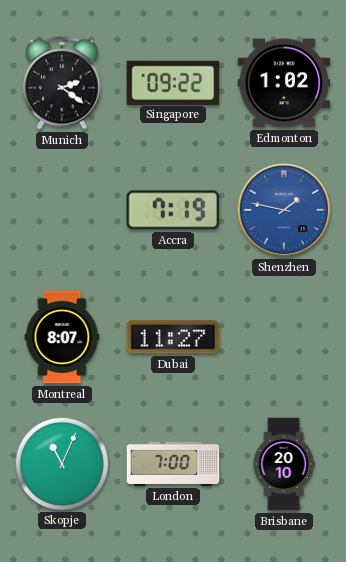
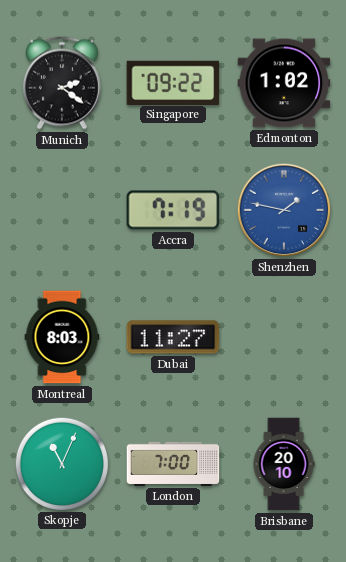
Montreal: 8:07 -> 8:03 (62, 337)
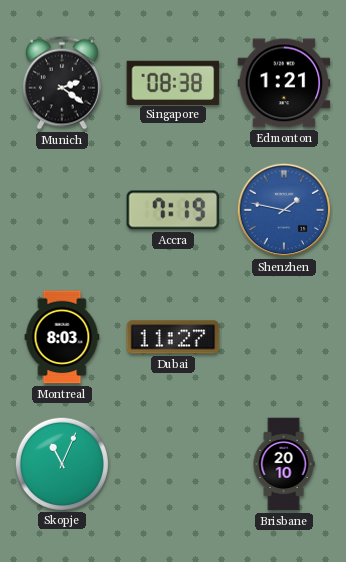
Singapore: 09:22 -> 08:38 (173, 82)
Edmonton: 1:02 -> 1:21 (284, 83)
London: 7:00 -> none (173, 464)
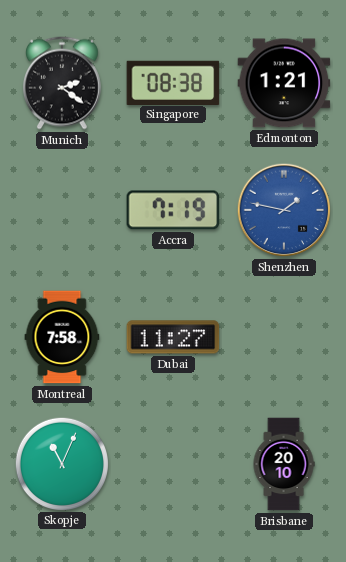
Montreal: 8:03 -> 7:58 (62, 337)
